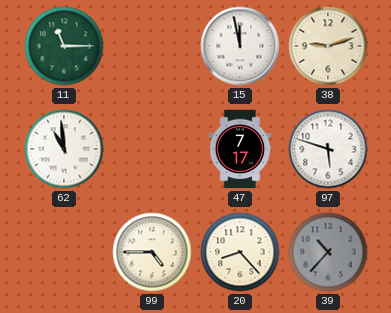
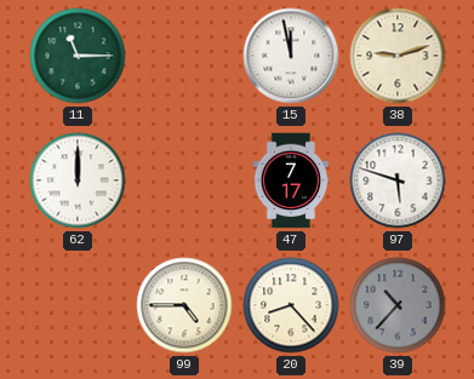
62: 10:59 -> 12:00 (78, 180)
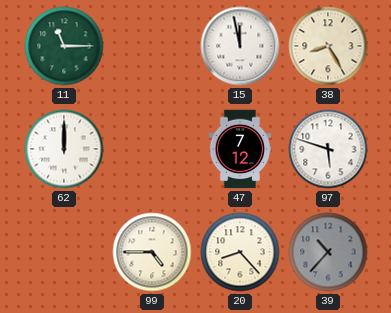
38: 9:12 -> 8:25 (328, 46)
47: 7:17 -> 7:12 (240, 149)
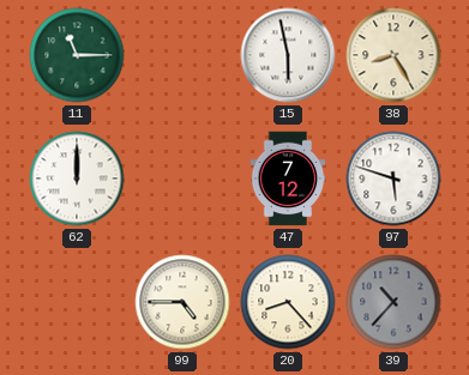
15: 11:58 -> 5:58 (288, 55)
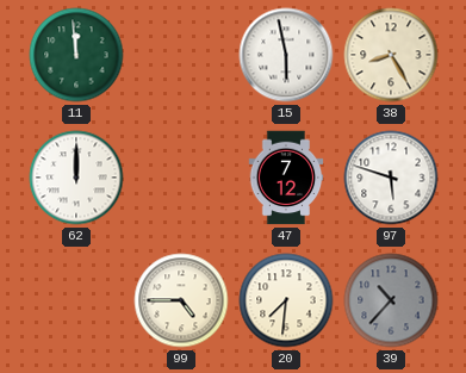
11: 11:15 -> 11:59 (76, 55)
20: 8:23 -> 7:31 (286, 300)
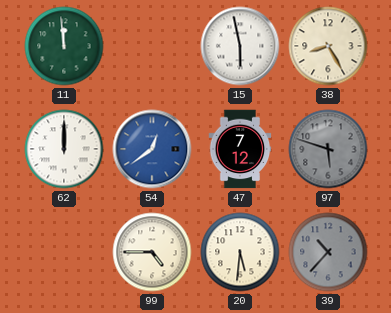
54: none -> 12:39 (152, 149)
97 dial: white -> grey (328, 149)
20: 7:31 -> 5:31 (240, 252)
